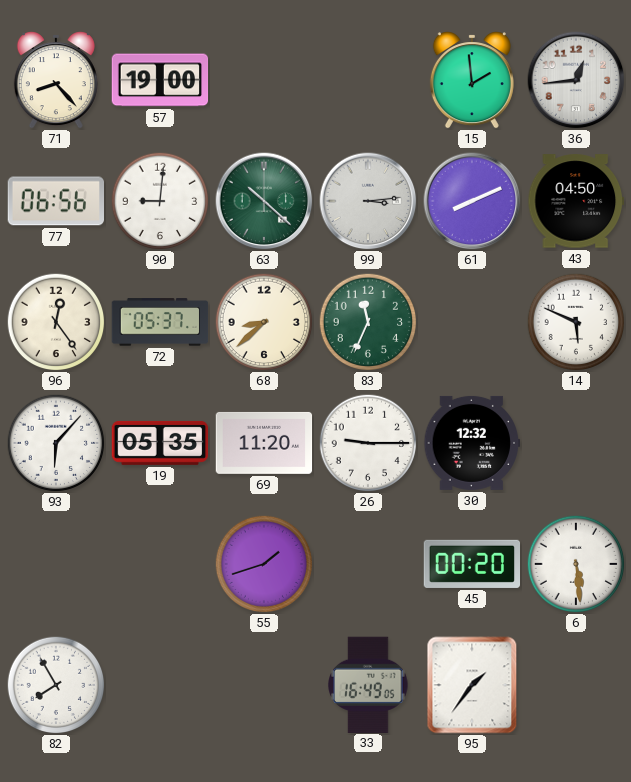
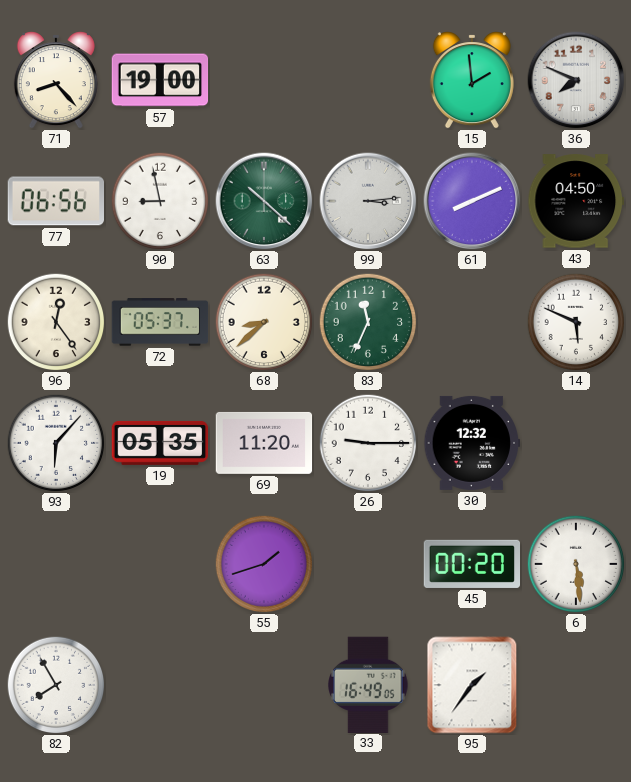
36: 12:44 -> 7:49 (576, 80)
90: 9:01 -> 8:58 (160, 201)
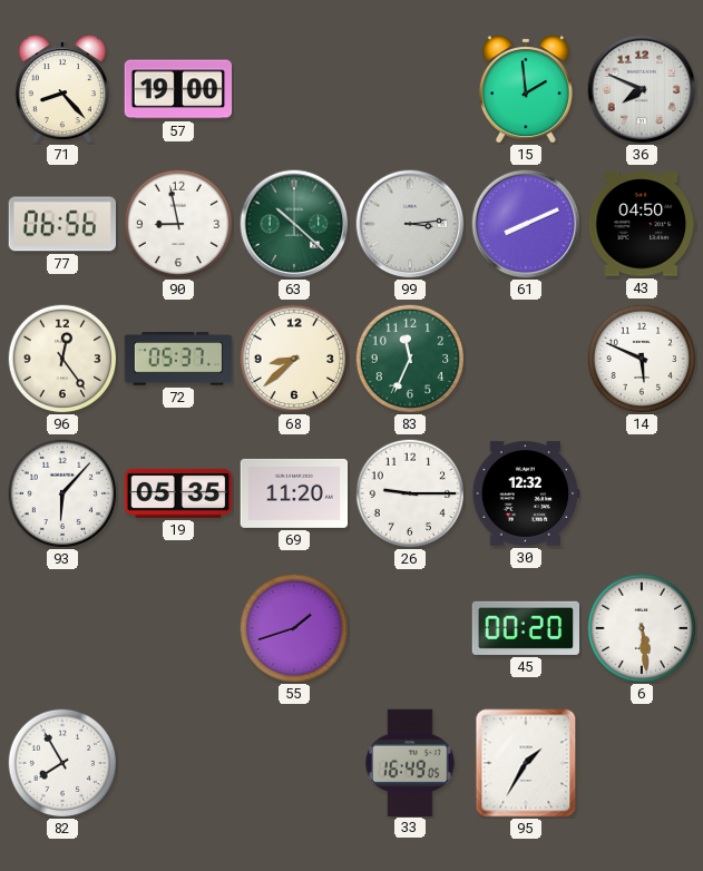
95: 1:36 -> 1:35 (526, 763)
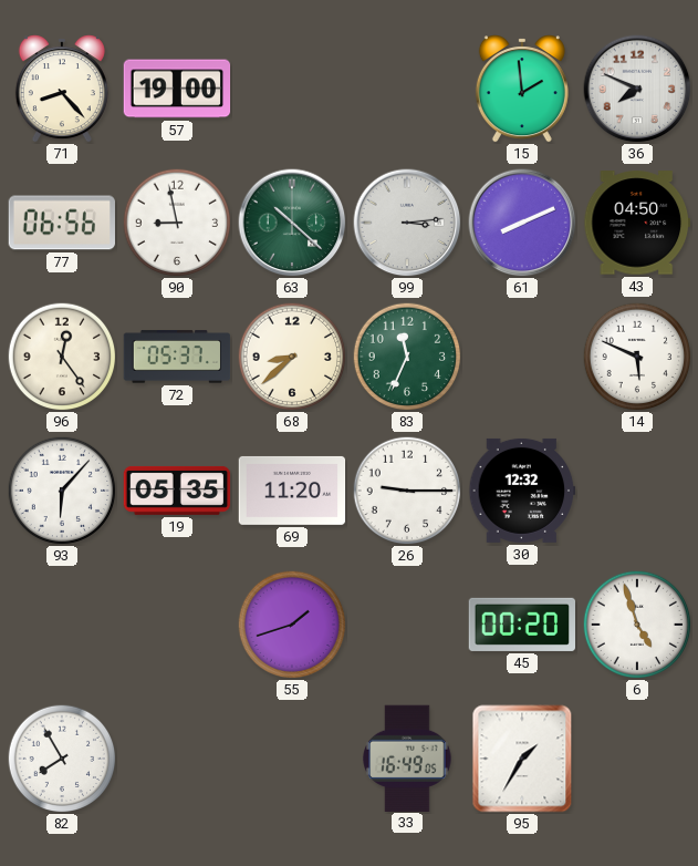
6: 5:29 -> 4:57 (637, 625)
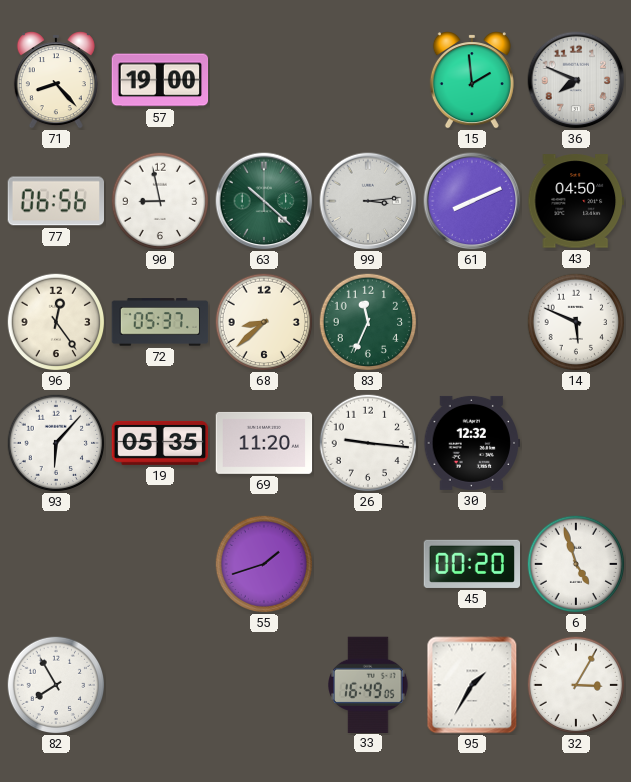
26: 9:15 -> 9:16 (368, 443)
32: none -> 3:05 (576, 685)
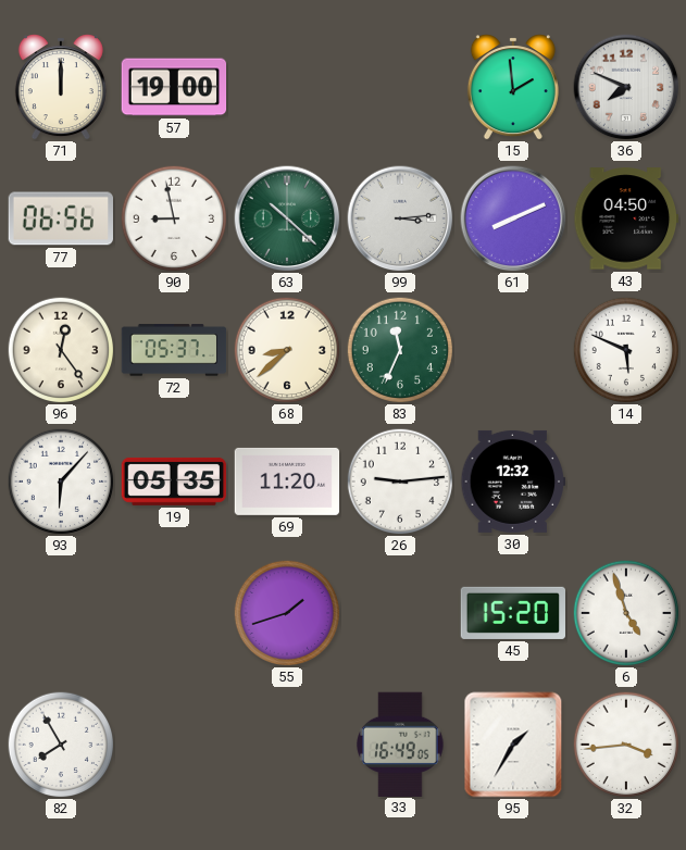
71: 8:23 -> 12:00 (61, 87)
26: 9:16 -> 9:14 (400, 482)
45: 00:20 -> 15:20 (512, 613)
32: 3:05 -> 3:44 (626, 745)
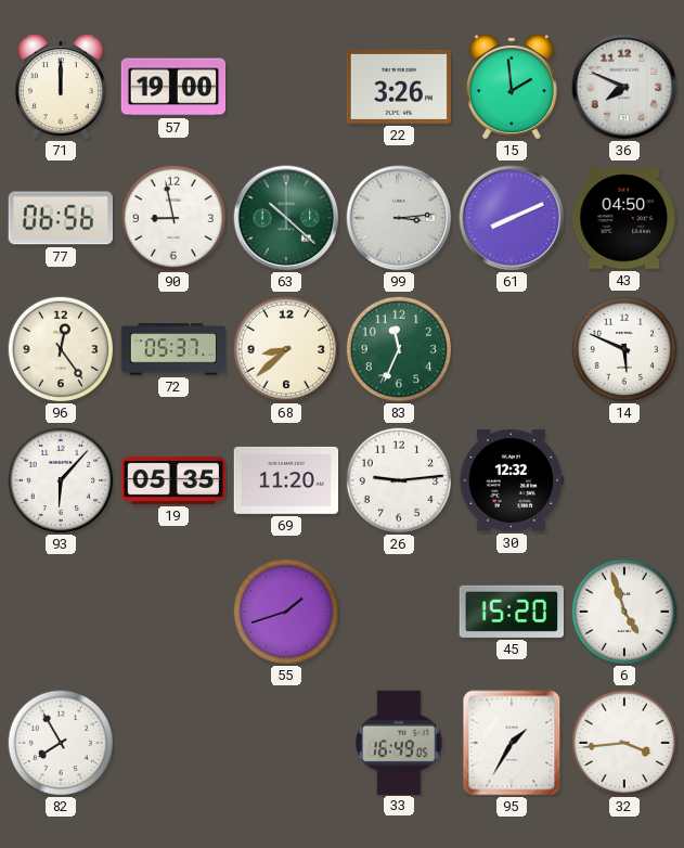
22: none -> 3:26 (398, 87)
